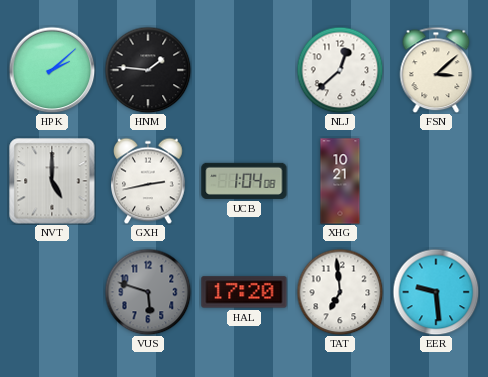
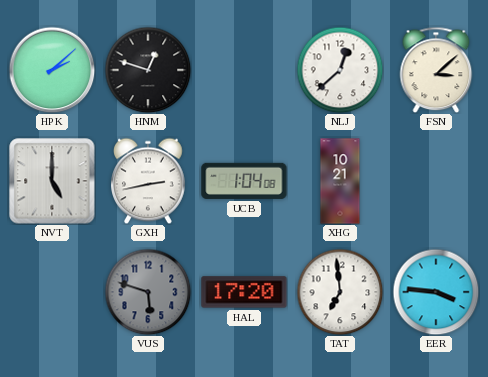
HNM: 1:46 -> 12:48 (148, 70)
EER: 9:29 -> 3:46 (436, 292)
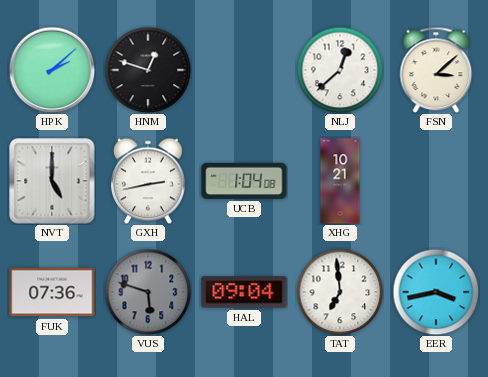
FUK: none -> 07:36 (52, 292)
HAL: 17:20 -> 09:04 (244, 292)
EER: 3:46 -> 3:43 (436, 292)
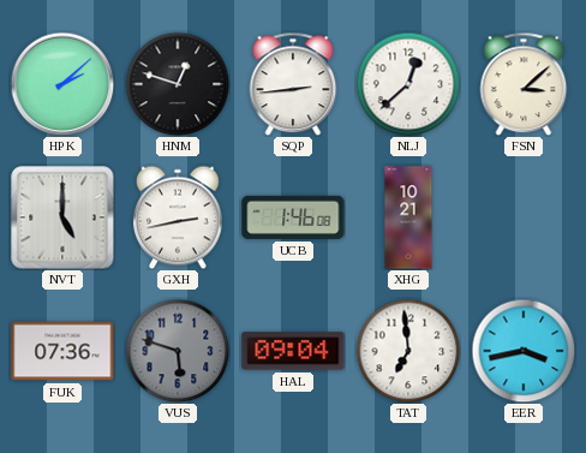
SQP: none -> 2:44 (293, 84)
UCB: 1:04 -> 1:46 (293, 217)
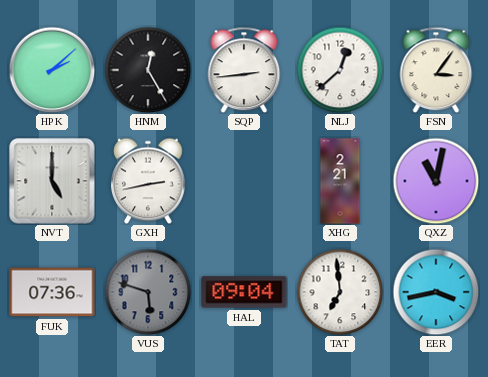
HNM: 12:48 -> 12:25 (148, 70)
FSN: 3:08 -> 3:06 (436, 70)
UCB: 1:46 -> none (293, 217)
XHG: 10:21 -> 2:21 (340, 181)
QXZ: none -> 11:02 (436, 181)
